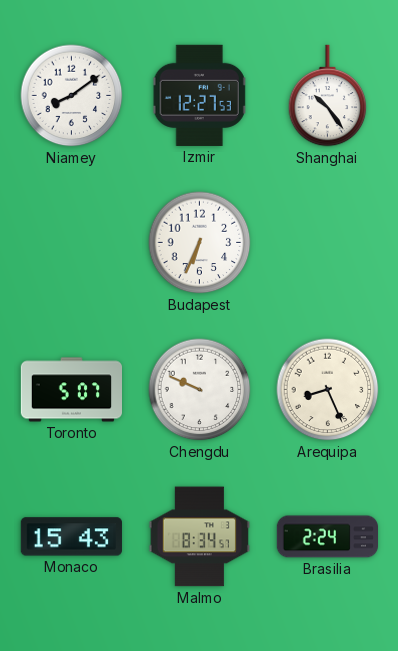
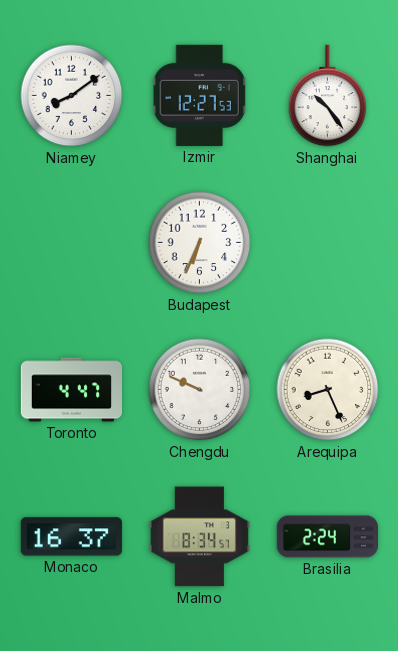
Toronto: 5:07 -> 4:47 (71, 390)
Monaco: 15:43 -> 16:37 (71, 537)
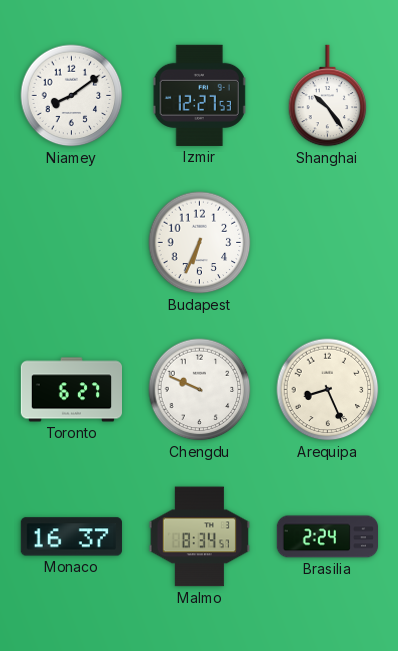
Toronto: 4:47 -> 6:27 (71, 390)
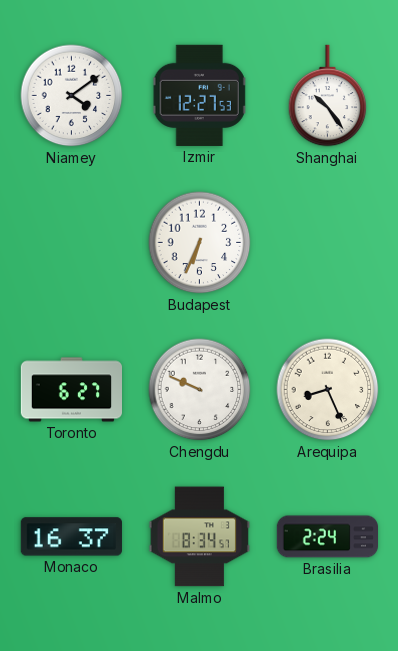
Niamey: 8:09 -> 4:09 (72, 96)
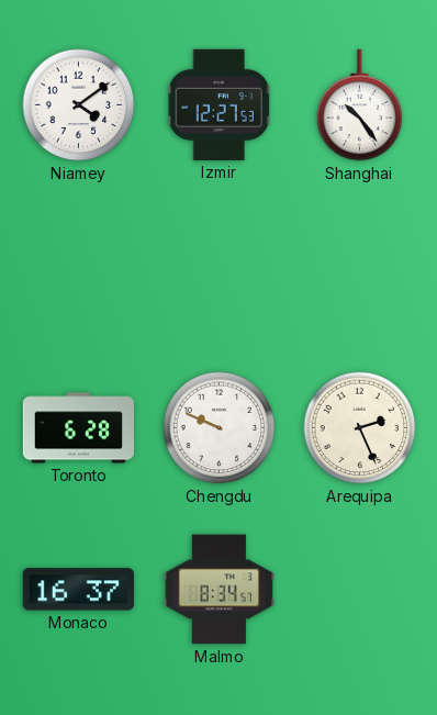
Budapest: 6:34 -> none (200, 243)
Toronto: 6:27 -> 6:28 (78, 428)
Arequipa: 8:26 -> 2:26 (360, 428)
Brasilia: 2:24 -> none (327, 537)
